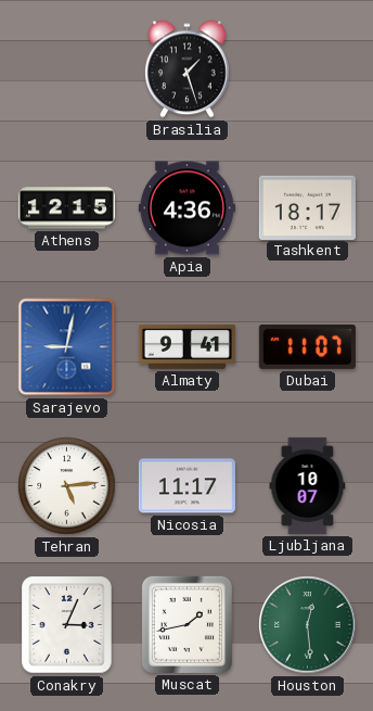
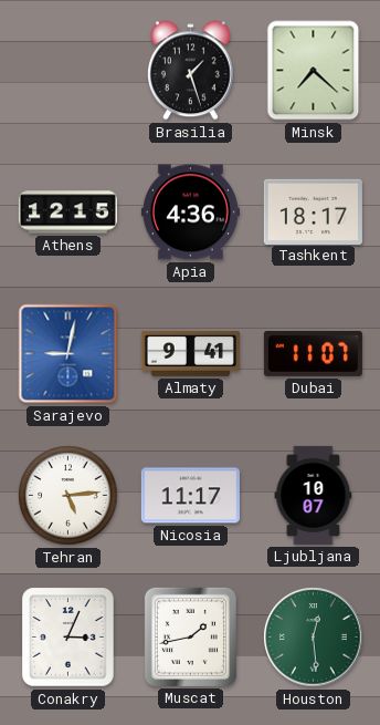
Minsk: none -> 7:22 (314, 71)
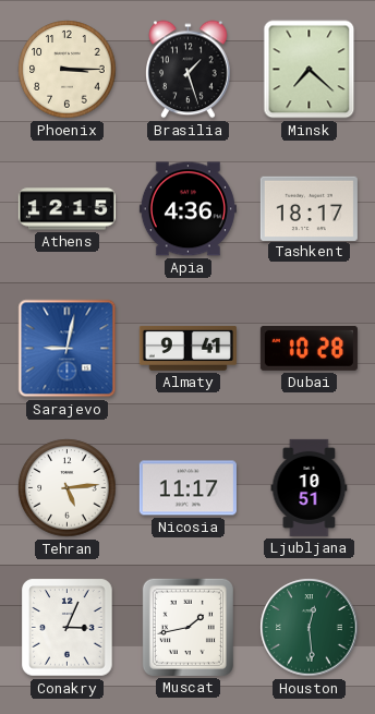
Phoenix: none -> 3:15 (68, 70)
Dubai: 11:07 -> 10:28 (309, 348)
Ljubljana: 10:07 -> 10:51 (310, 487)
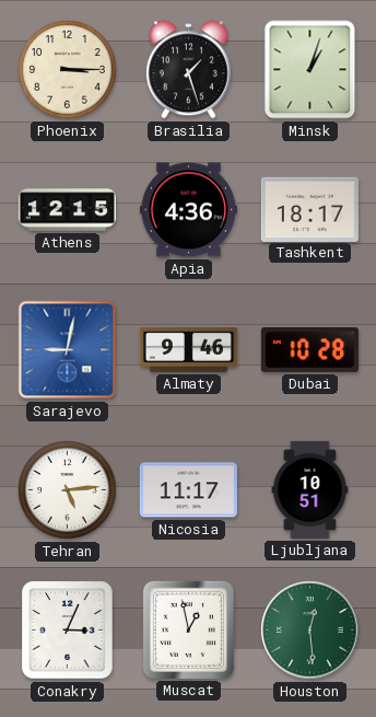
Minsk: 7:22 -> 1:03 (310, 70)
Almaty: 9:41 -> 9:46 (188, 349)
Muscat: 1:43 -> 12:58 (188, 629)
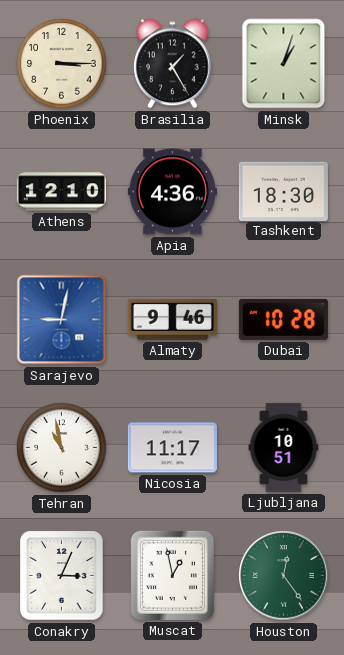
Brasilia: 1:27 -> 1:25 (173, 64)
Athens: 12:15 -> 12:10 (61, 192)
Tashkent: 18:17 -> 18:30 (283, 191)
Tehran: 5:14 -> 10:58 (62, 448)
Houston: 12:29 -> 12:24 (284, 576)
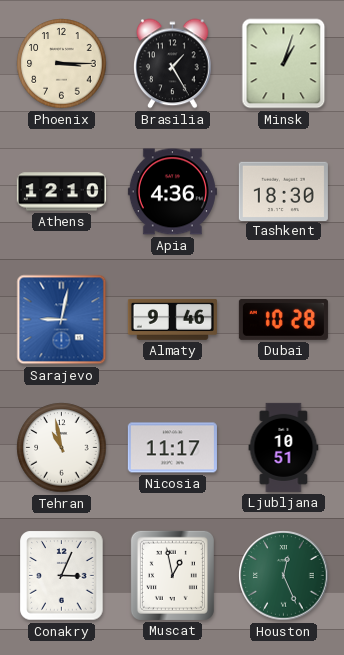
Houston: 12:24 -> 12:26 (284, 576)
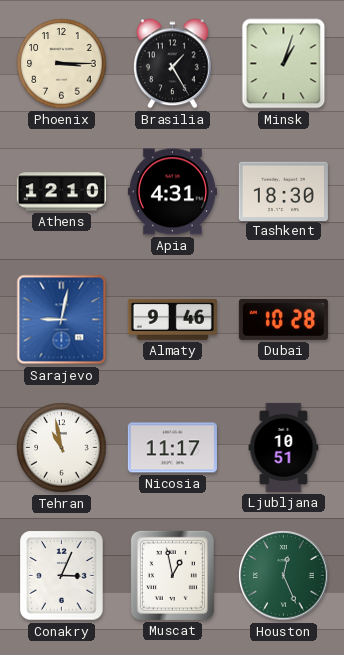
Apia: 4:36 -> 4:31 (172, 192)
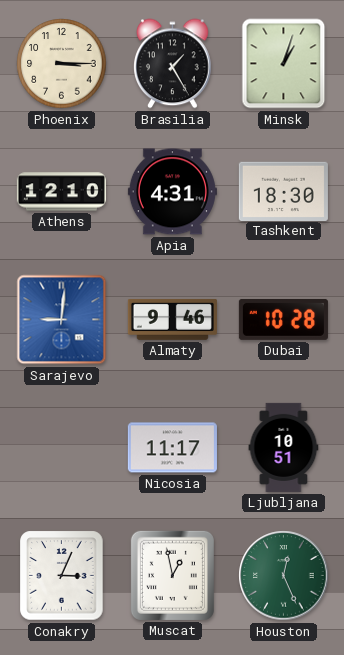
Sarajevo: 9:02 -> 9:01 (62, 320)
Tehran: 10:58 -> none (62, 448)
